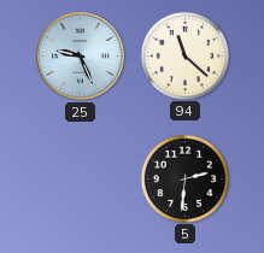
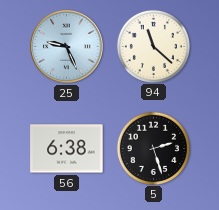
56: none -> 6:38 (67, 149)
5: 2:31 -> 2:27 (153, 148)
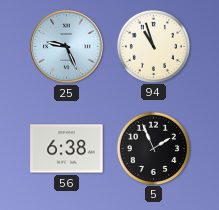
94: 11:22 -> 10:57 (153, 46)
5: 2:27 -> 1:56 (153, 148)
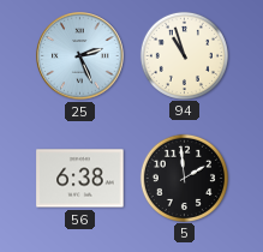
25: 9:26 -> 2:26 (80, 56)
5: 1:56 -> 1:59 (184, 178)
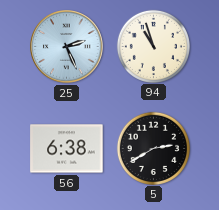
5: 1:59 -> 2:40 (153, 148)
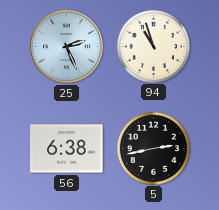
5: 2:40 -> 2:43 (153, 148)
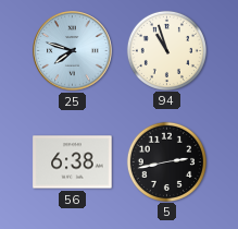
25: 2:26 -> 7:48 (73, 51)
